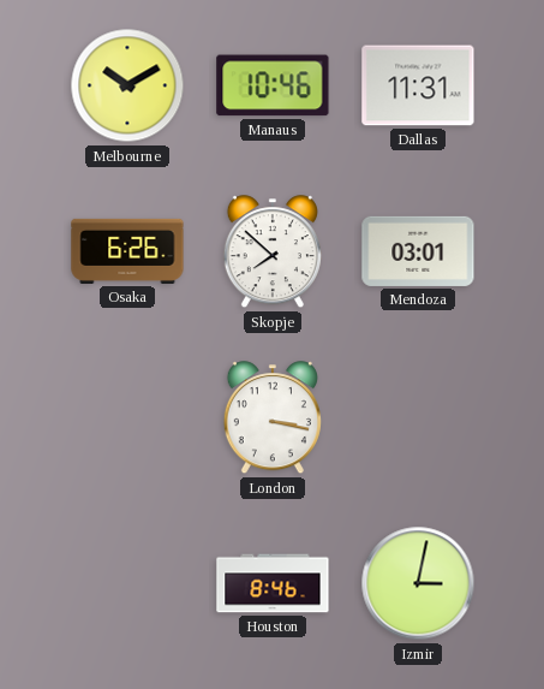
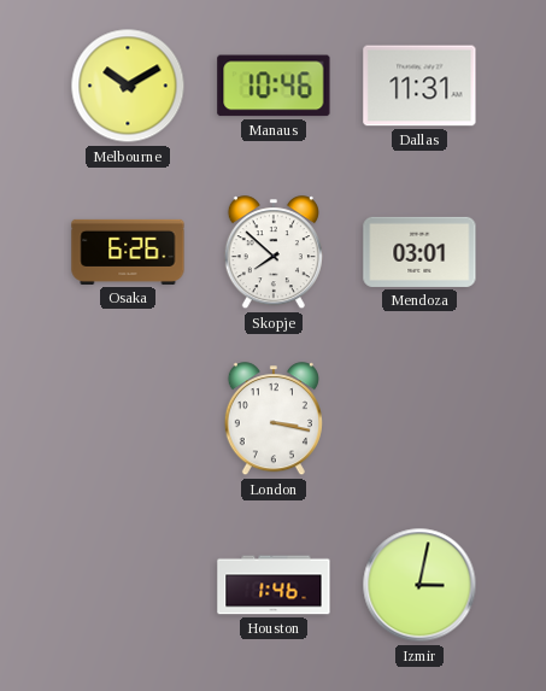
Houston: 8:46 -> 1:46 (274, 585)
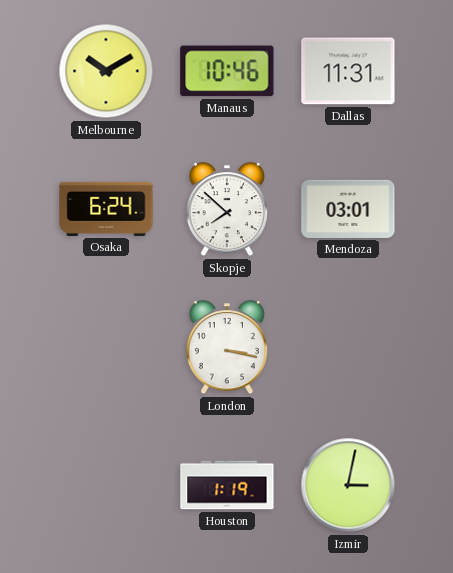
Osaka: 6:26 -> 6:24 (106, 209)
Houston: 1:46 -> 1:19 (227, 485)
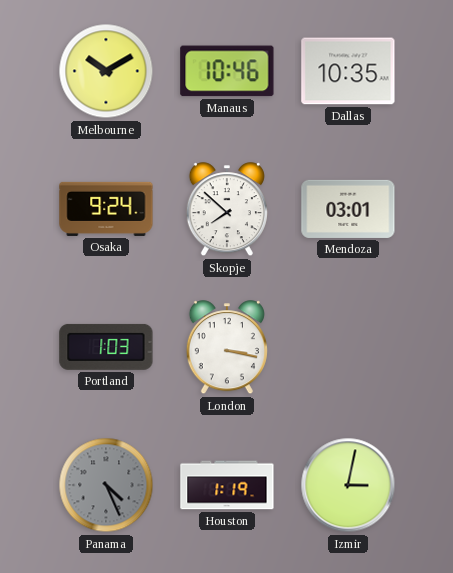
Dallas: 11:31 -> 10:35 (348, 71)
Osaka: 6:24 -> 9:24 (106, 209)
Portland: none -> 1:03 (106, 347)
Panama: none -> 4:26 (106, 485)
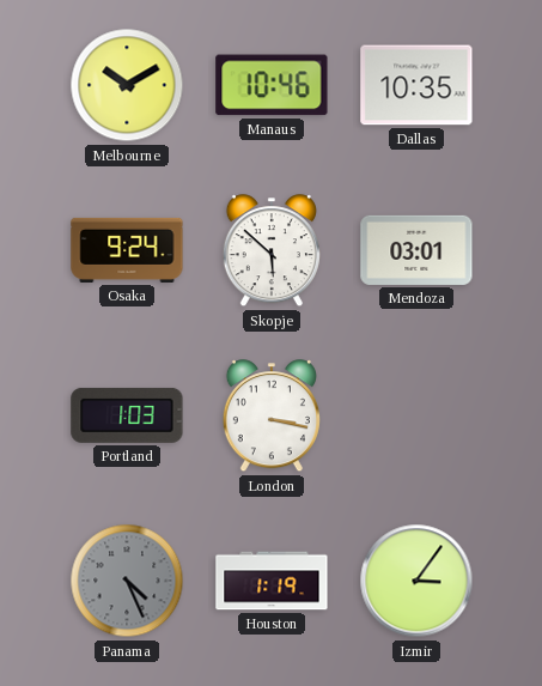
Skopje: 7:52 -> 5:52 (272, 251)
Izmir: 3:02 -> 3:06 (416, 581)
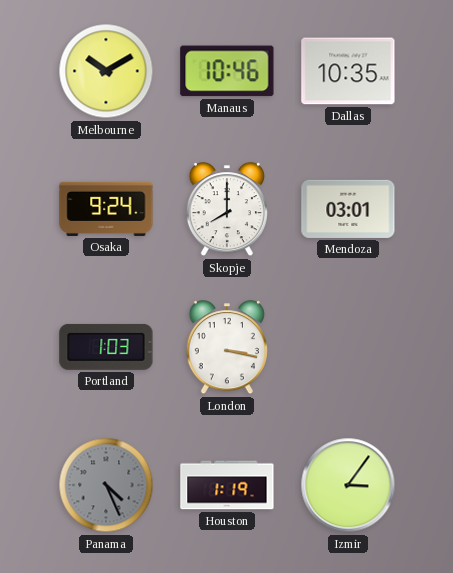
Skopje: 5:52 -> 8:00 (227, 210)
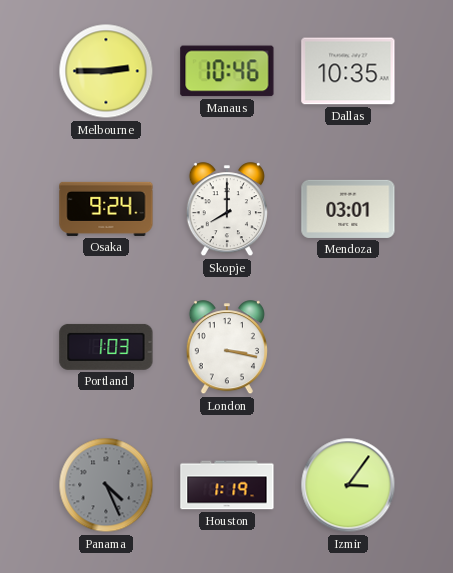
Melbourne: 10:10 -> 2:45 (106, 71)
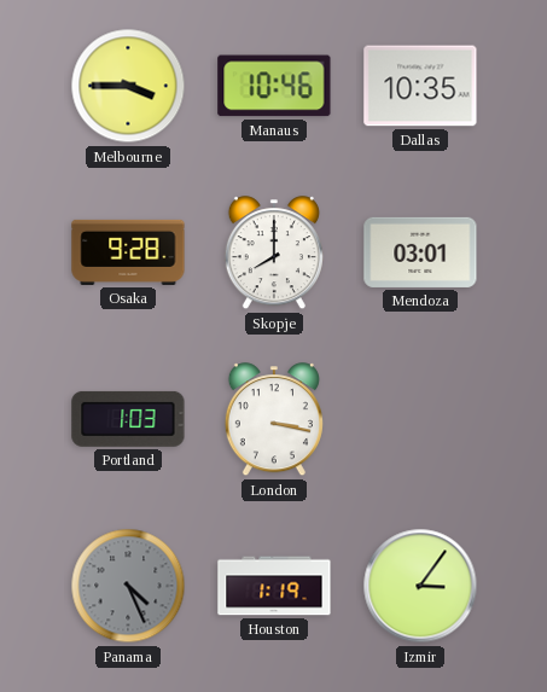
Melbourne: 2:45 -> 3:45 (128, 86)
Osaka: 9:24 -> 9:28 (128, 252)
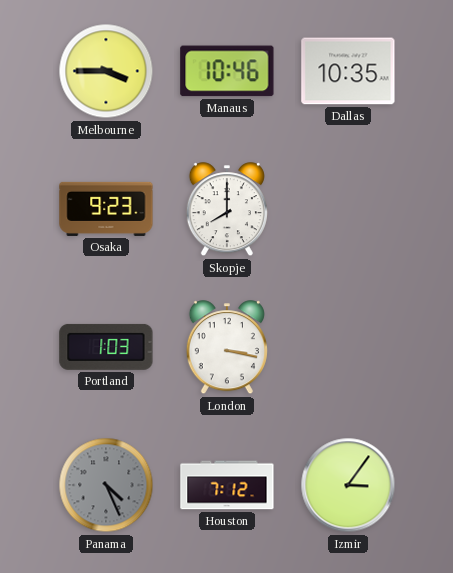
Osaka: 9:28 -> 9:23 (106, 209)
Mendoza: 03:01 -> none (420, 252)
Houston: 1:19 -> 7:12 (227, 485)
